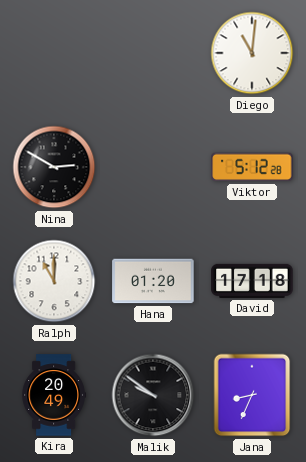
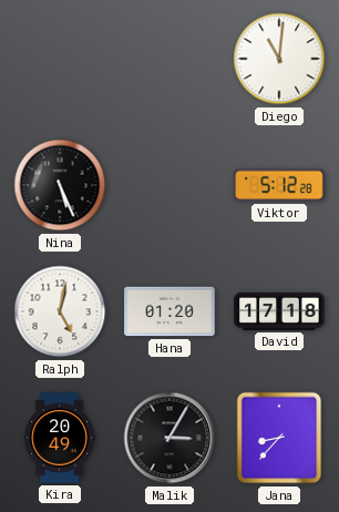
Nina: 2:50 -> 5:26 (60, 185)
Ralph: 11:00 -> 5:02 (60, 311)
Malik: 9:51 -> 3:05 (169, 438)
Jana: 8:34 -> 8:37 (279, 438)
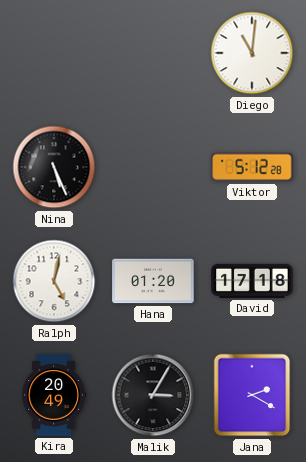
Jana: 8:37 -> 2:20 (252, 395)
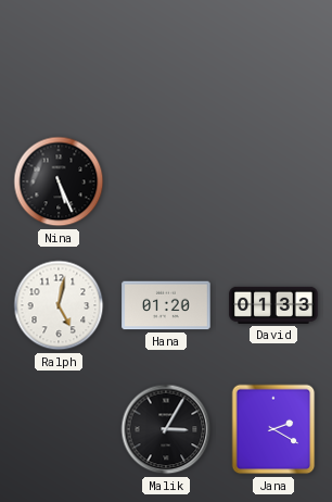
Diego: 11:01 -> none (252, 53)
Viktor: 5:12 -> none (252, 167)
David: 17:18 -> 01:33 (273, 305)
Kira: 20:49 -> none (54, 395)
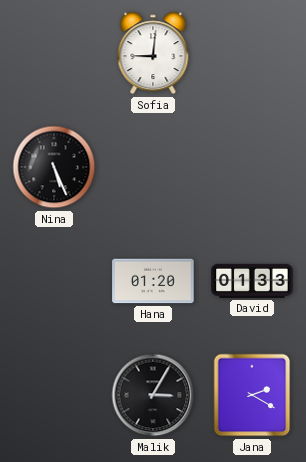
Sofia: none -> 9:01 (153, 53)
Ralph: 5:02 -> none (59, 305)
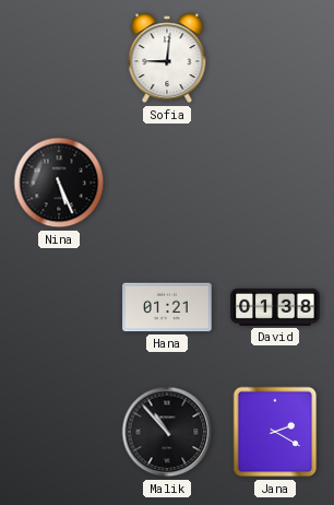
Hana: 01:20 -> 01:21 (167, 307)
David: 01:33 -> 01:38 (275, 307)
Malik: 3:05 -> 10:53 (167, 432)
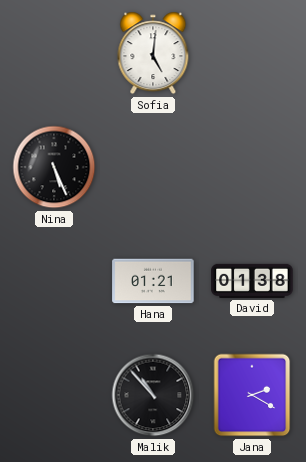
Sofia: 9:01 -> 5:01 (153, 53)
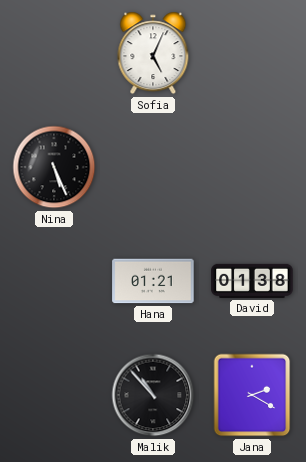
Sofia: 5:01 -> 5:04 (153, 53)
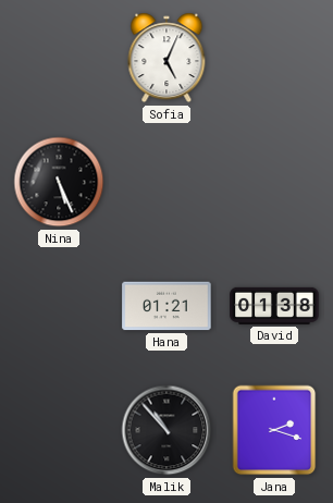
Jana: 2:20 -> 2:18 (274, 430)
